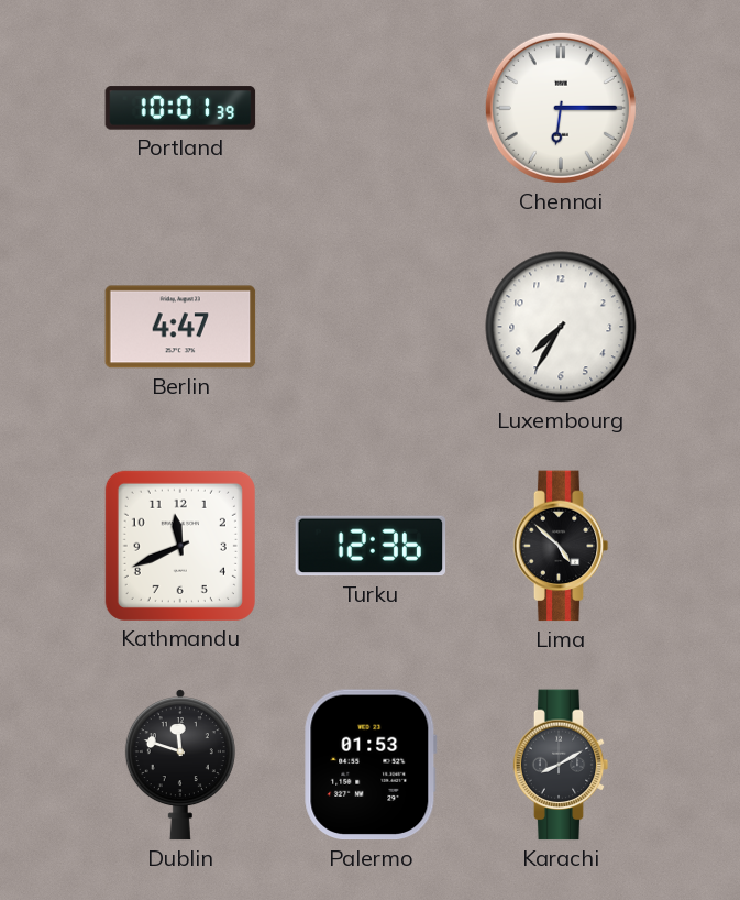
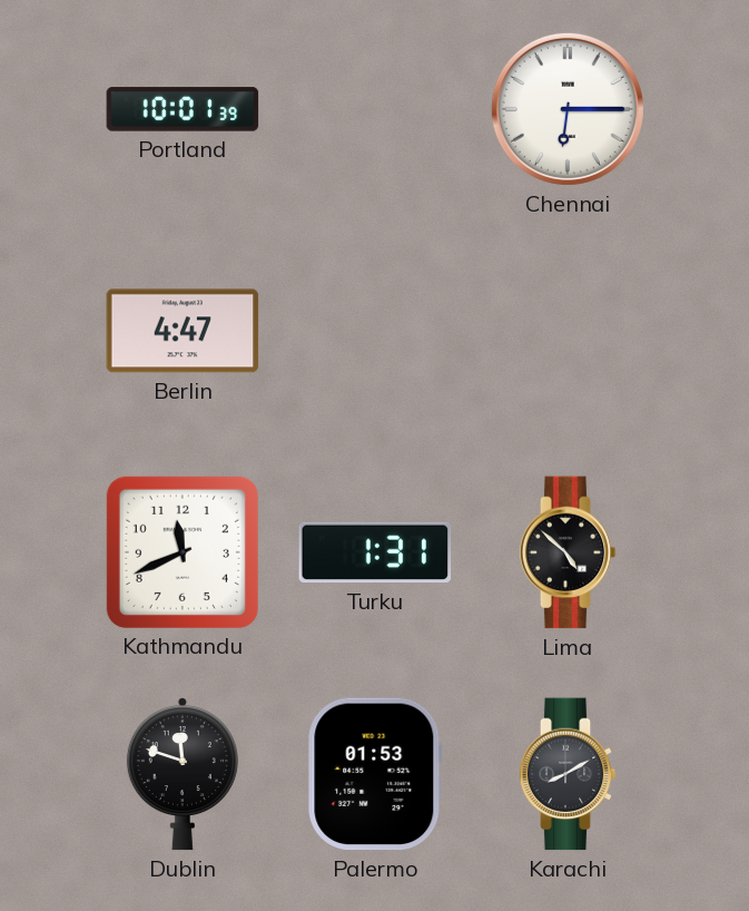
Luxembourg: 7:35 -> none (561, 327)
Turku: 12:36 -> 1:31 (375, 552)
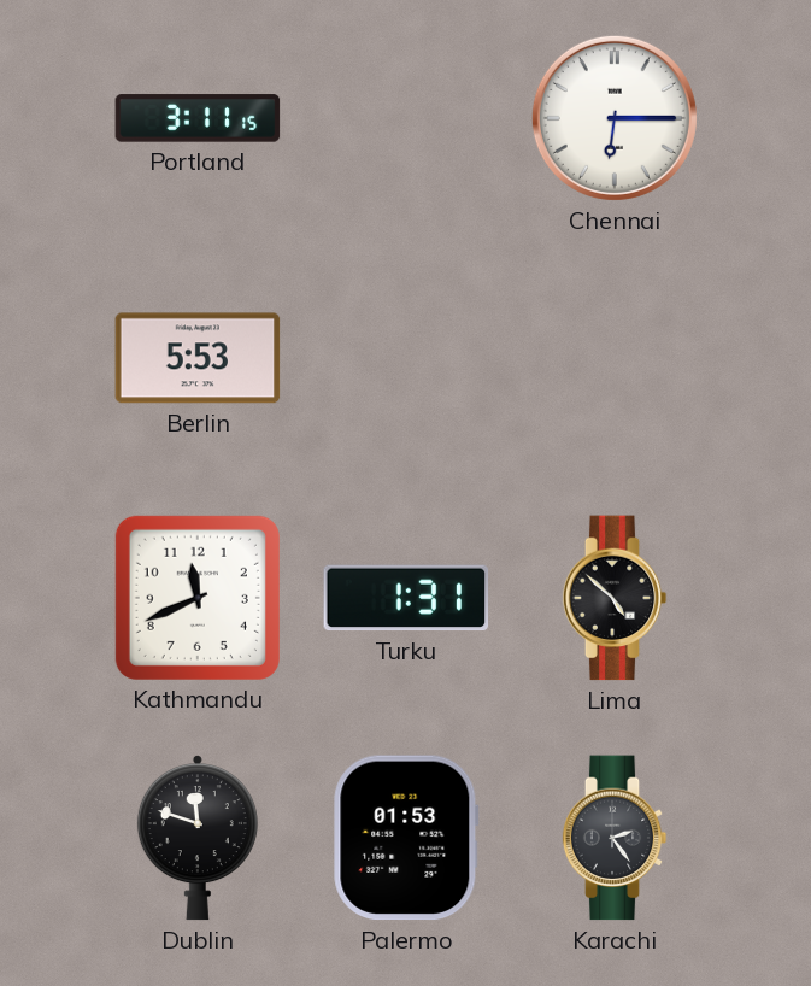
Portland: 10:01 -> 3:11 (198, 118)
Berlin: 4:47 -> 5:53 (198, 358)
Karachi: 8:10 -> 2:24 (615, 838)
